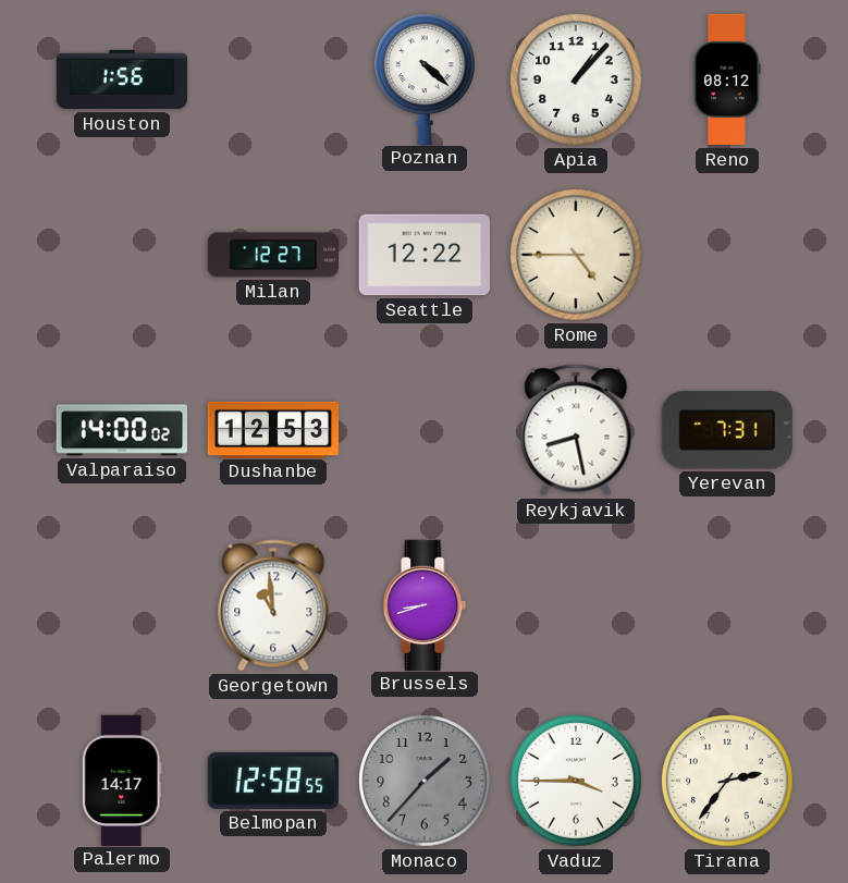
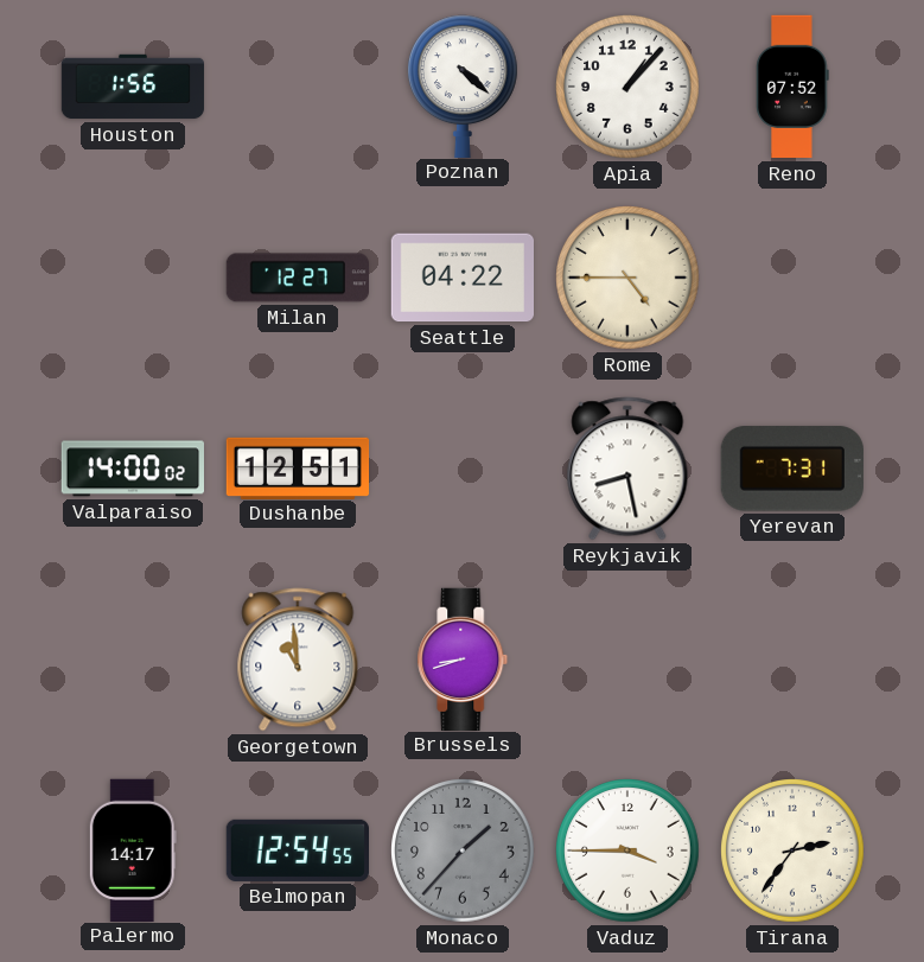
Reno: 08:12 -> 07:52 (792, 87)
Seattle: 12:22 -> 04:22 (461, 278)
Dushanbe: 12:53 -> 12:51 (298, 467)
Belmopan: 12:58 -> 12:54 (297, 850)
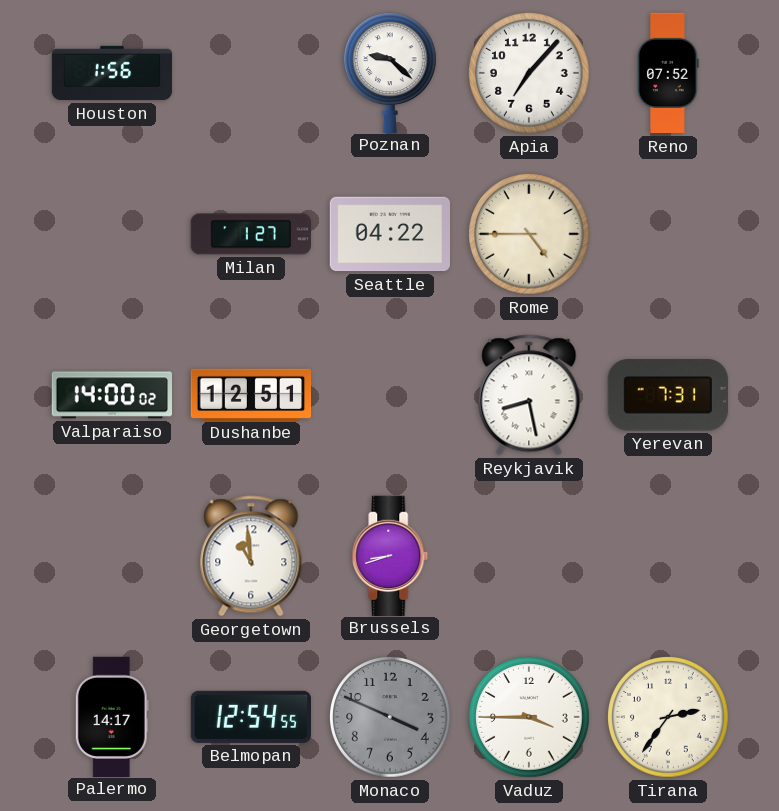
Poznan: 4:22 -> 9:22 (390, 72)
Apia: 1:07 -> 7:07 (530, 74)
Milan: 12:27 -> 1:27 (250, 234)
Monaco: 1:37 -> 3:49 (391, 718)
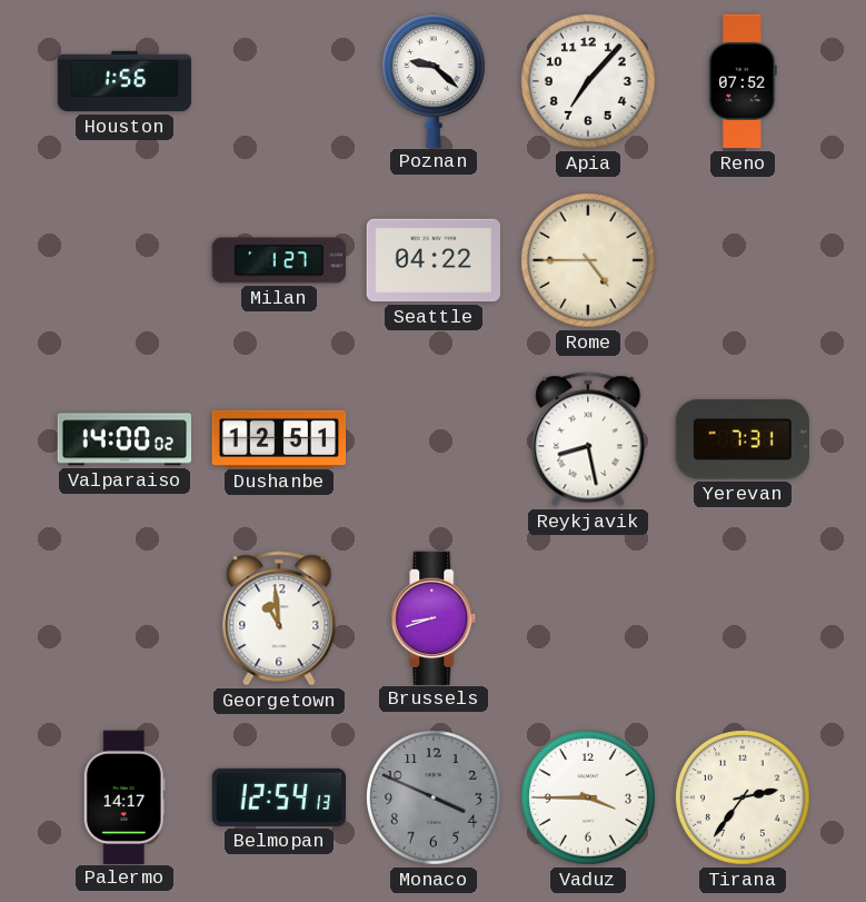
Belmopan: 12:54:55 -> 12:54:13 (278, 797)
